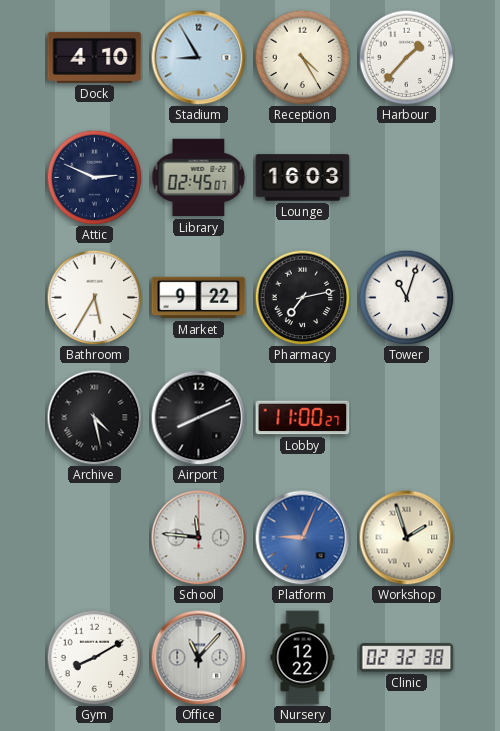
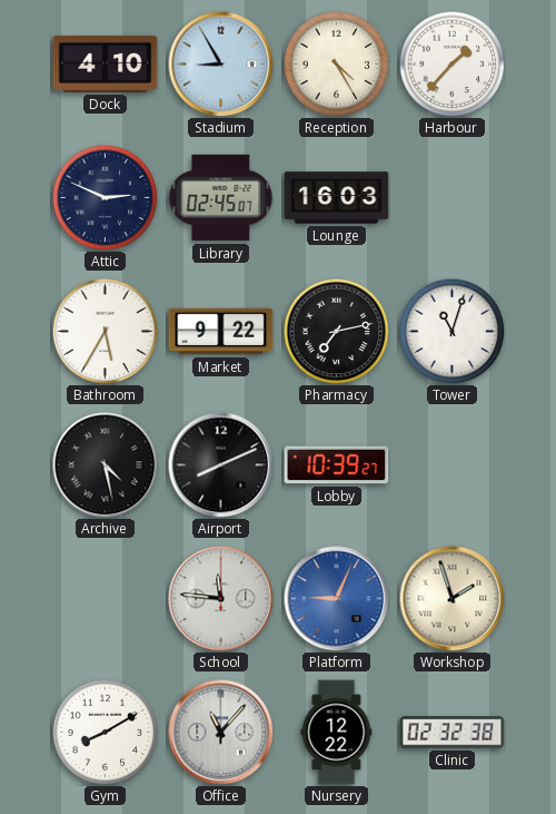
Lobby: 11:00 -> 10:39 (337, 465)
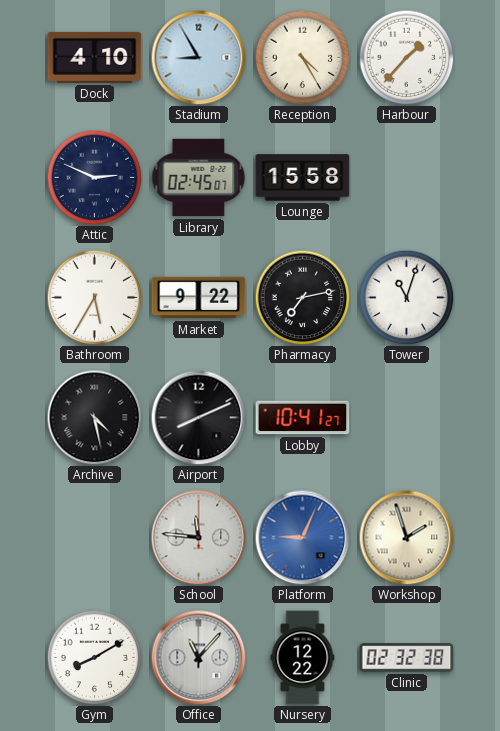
Lounge: 16:03 -> 15:58 (303, 178)
Lobby: 10:39 -> 10:41 (303, 418)
